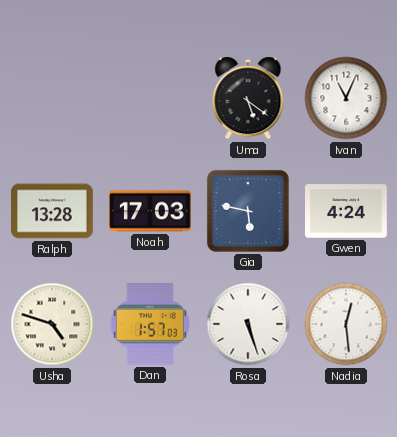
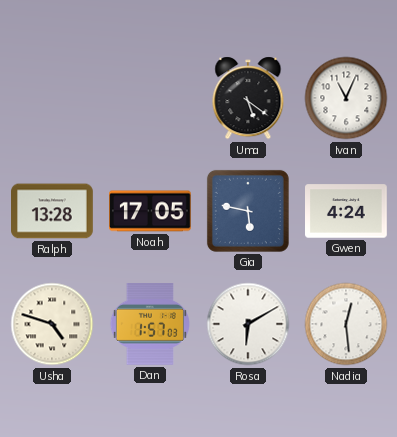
Noah: 17:03 -> 17:05 (151, 211)
Rosa: 5:27 -> 6:10 (248, 324)
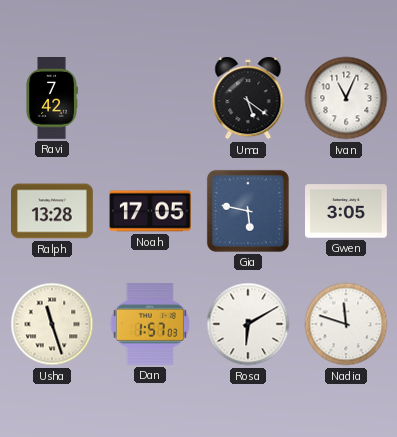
Ravi: none -> 7:42 (52, 99)
Gwen: 4:24 -> 3:05 (347, 211)
Usha: 4:48 -> 11:27 (52, 324)
Nadia: 12:29 -> 11:48 (346, 324)
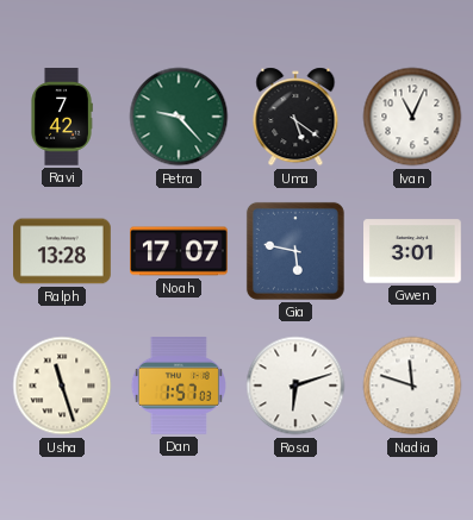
Petra: none -> 9:23 (179, 117)
Noah: 17:05 -> 17:07 (180, 251)
Gwen: 3:05 -> 3:01 (413, 251)
Rosa: 6:10 -> 6:12 (295, 386)
